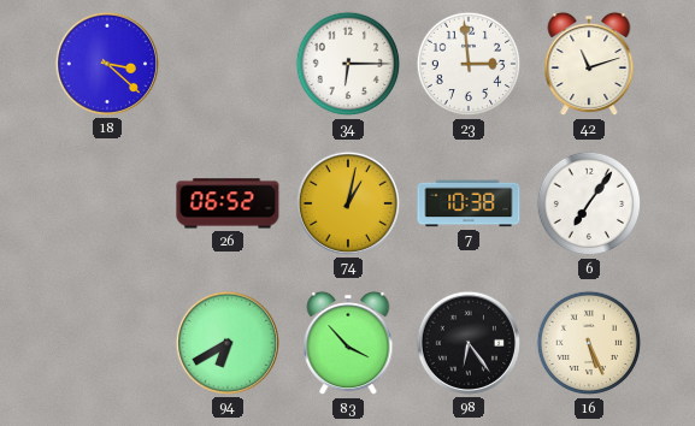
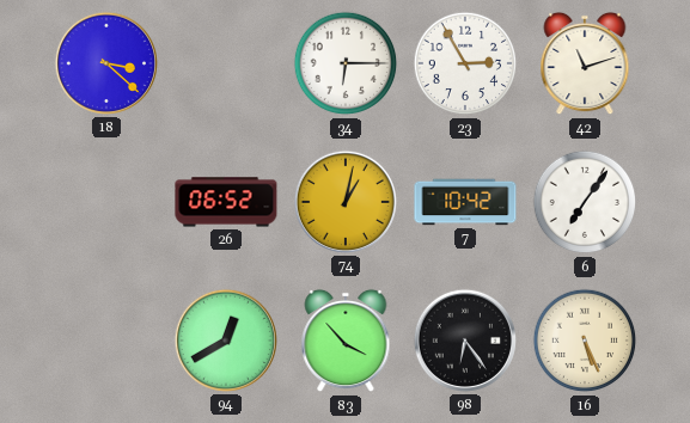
23: 2:59 -> 2:55 (465, 63)
7: 10:38 -> 10:42 (465, 202)
94: 6:40 -> 12:40 (226, 341)
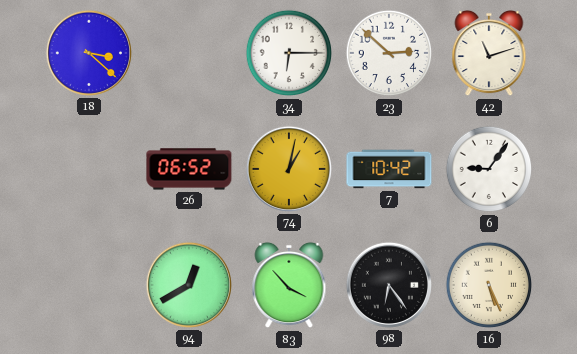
23: 2:55 -> 2:52 (389, 53)
6: 7:06 -> 9:06 (489, 169)
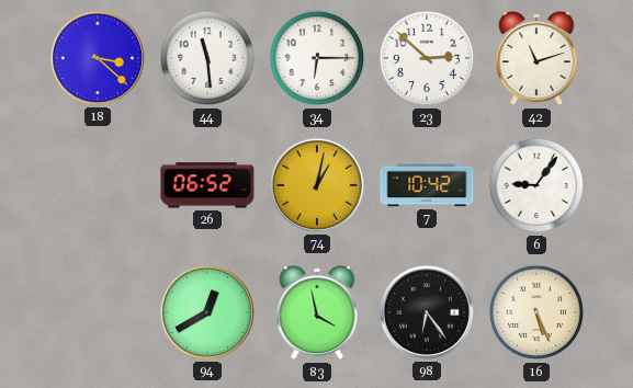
44: none -> 11:29 (207, 58)
83: 3:53 -> 3:58 (317, 312)
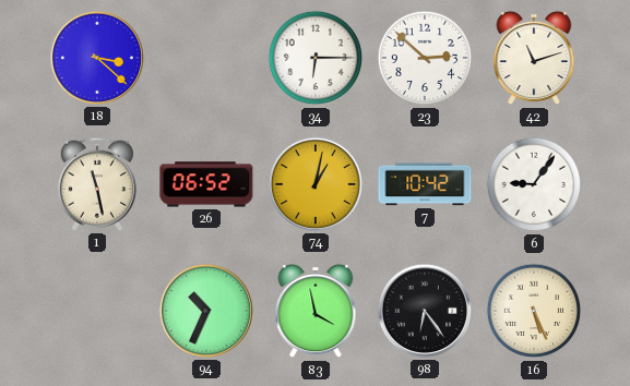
44: 11:29 -> none (207, 58)
1: none -> 11:28 (97, 184)
94: 12:40 -> 10:34 (206, 311)
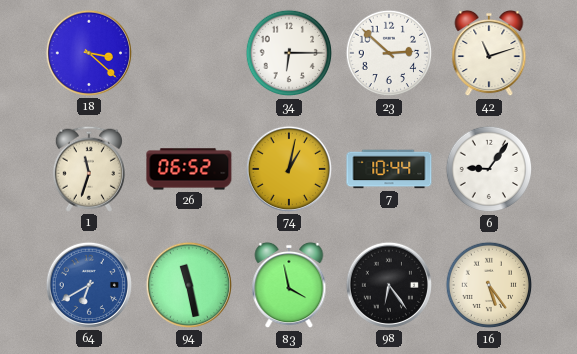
1: 11:28 -> 11:33 (89, 169)
7: 10:42 -> 10:44 (389, 169)
64: none -> 6:40 (89, 285)
94: 10:34 -> 11:28 (189, 285)
16: 5:26 -> 5:24 (489, 285)
